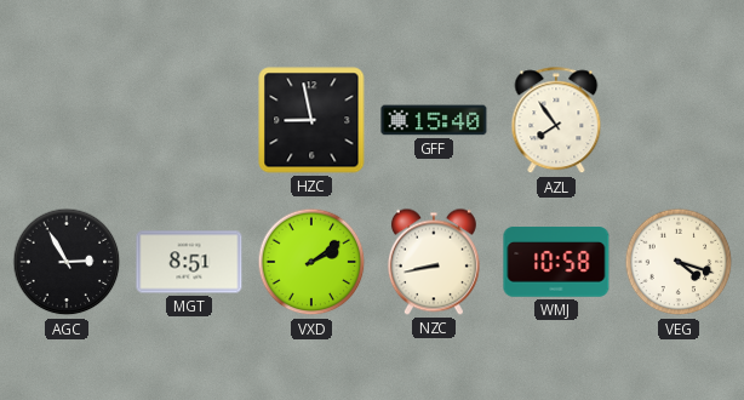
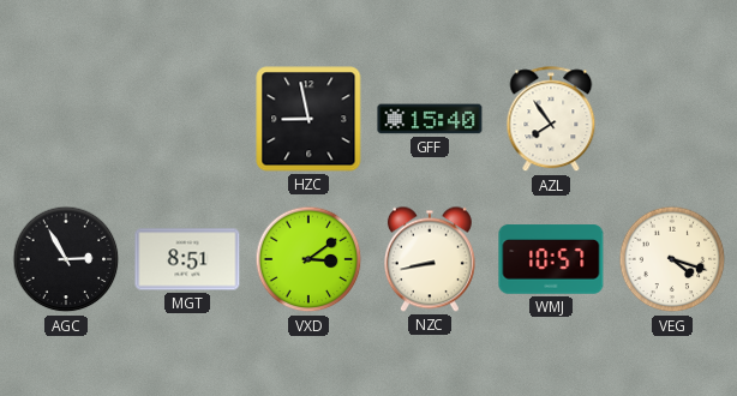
VXD: 2:09 -> 3:09 (308, 259)
WMJ: 10:58 -> 10:57 (551, 259)
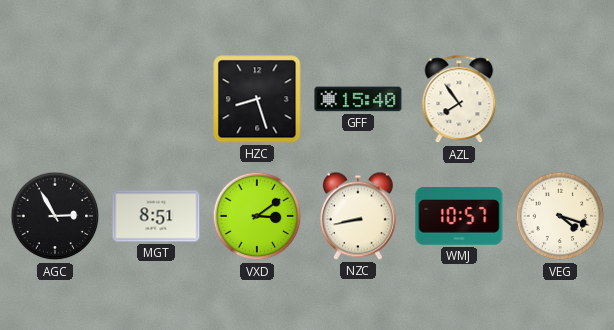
HZC: 8:58 -> 8:27 (257, 99)
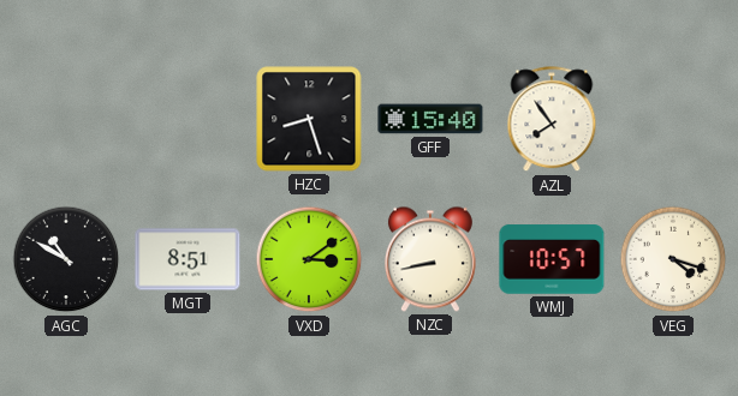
AGC: 2:55 -> 10:50 (66, 259)
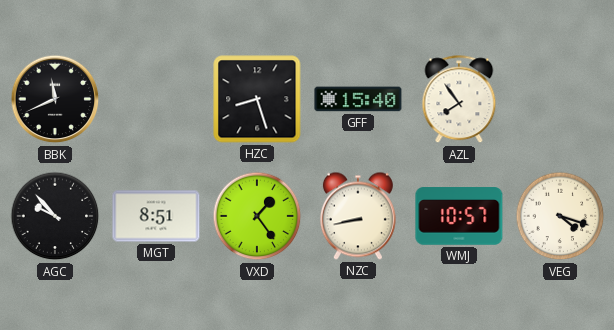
BBK: none -> 11:41 (55, 99)
AGC: 10:50 -> 9:53 (55, 216)
VXD: 3:09 -> 1:24 (257, 216)
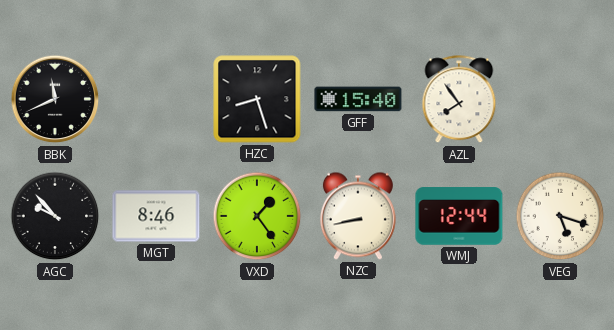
MGT: 8:51 -> 8:46 (156, 216)
WMJ: 10:57 -> 12:44 (459, 216)
VEG: 4:18 -> 5:18 (560, 216)
